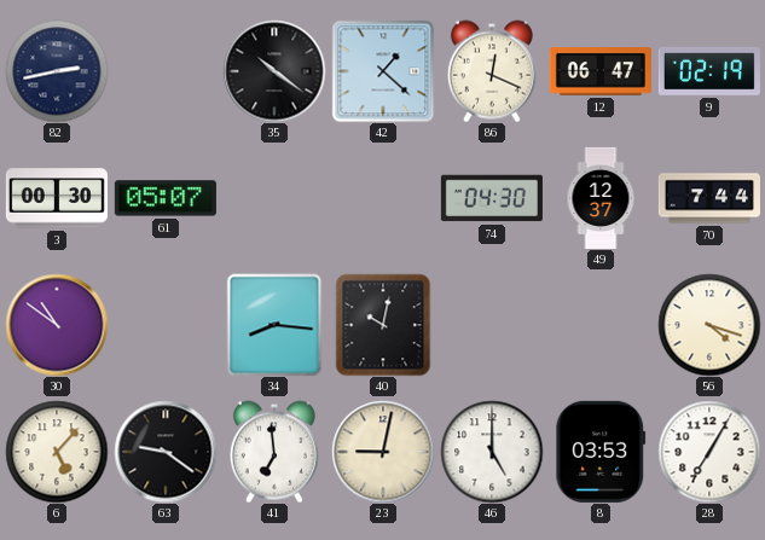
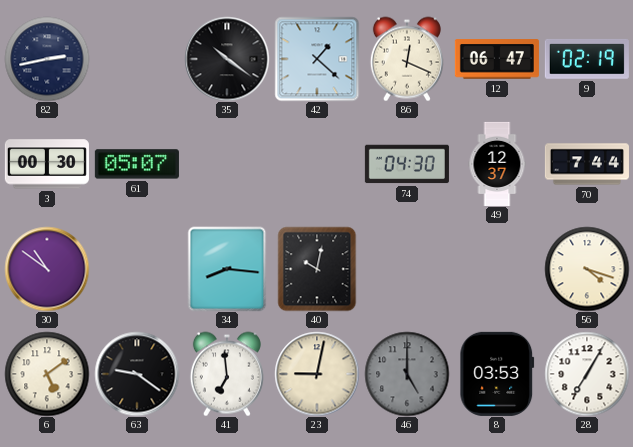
6: 5:07 -> 5:09 (47, 374)
46 dial: white -> grey (407, 374)
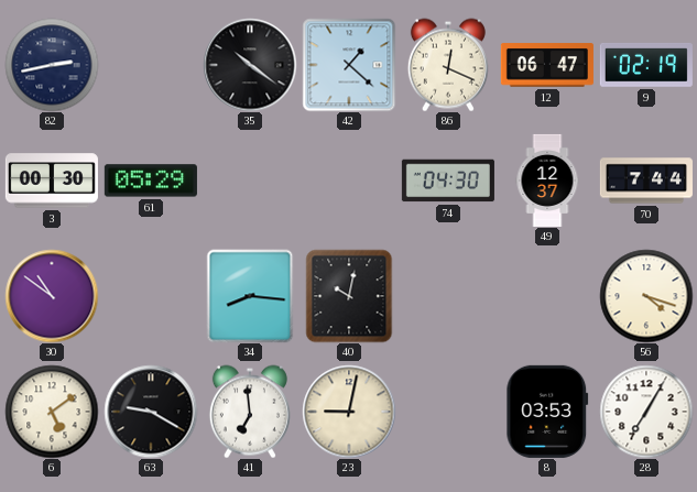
61: 05:07 -> 05:29 (151, 181)
63: 9:21 -> 9:20 (151, 412)
46: 5:00 -> none (407, 374)
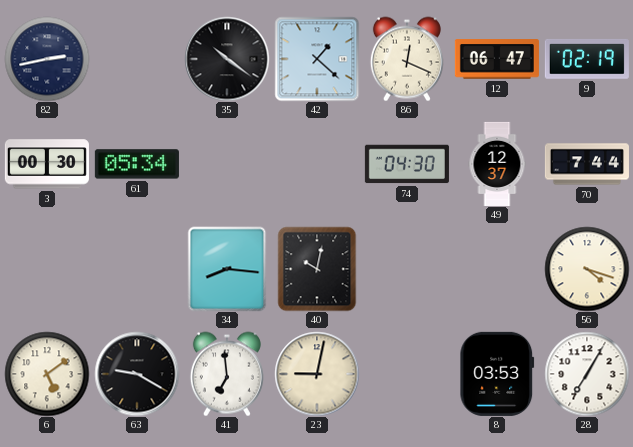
61: 05:29 -> 05:34 (137, 164)
30: 10:51 -> none (52, 296)
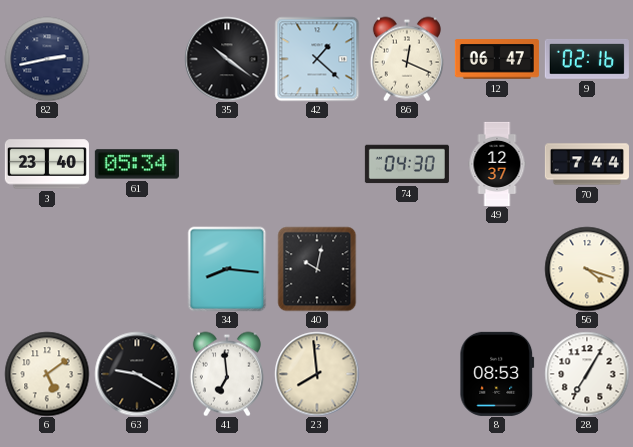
9: 02:19 -> 02:16 (587, 59)
3: 00:30 -> 23:40 (47, 164)
23: 9:02 -> 7:59 (317, 374)
8: 03:53 -> 08:53 (497, 374)
